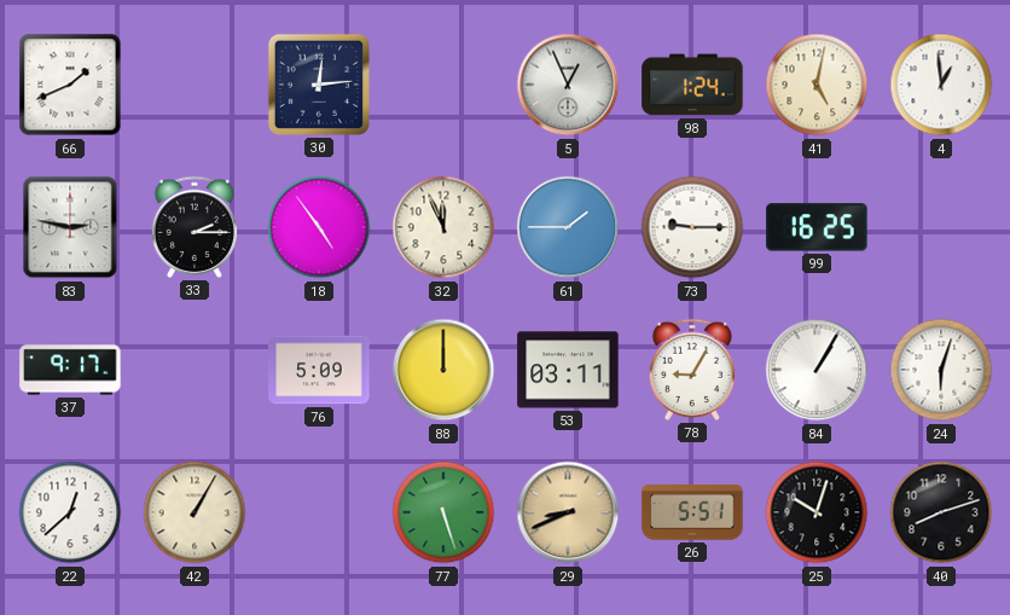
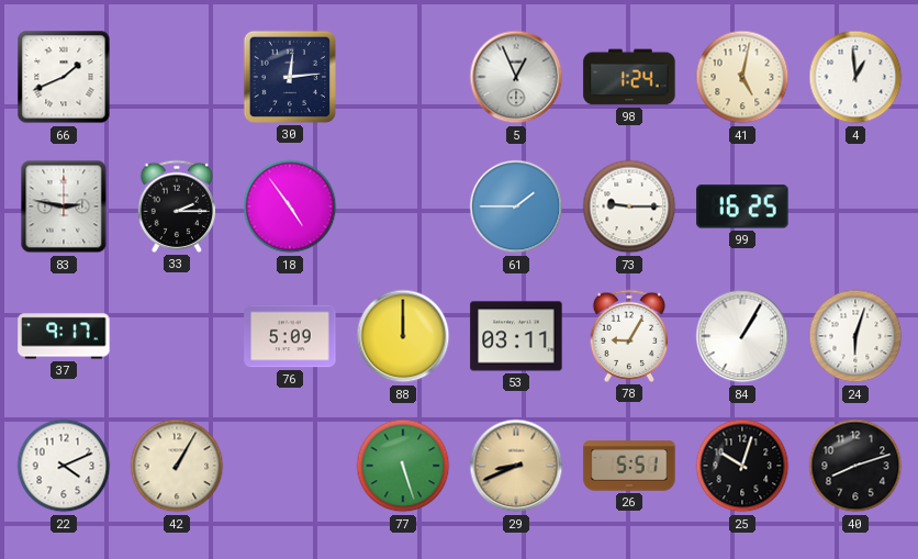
32: 11:56 -> none (443, 227)
22: 12:38 -> 4:11 (64, 466)
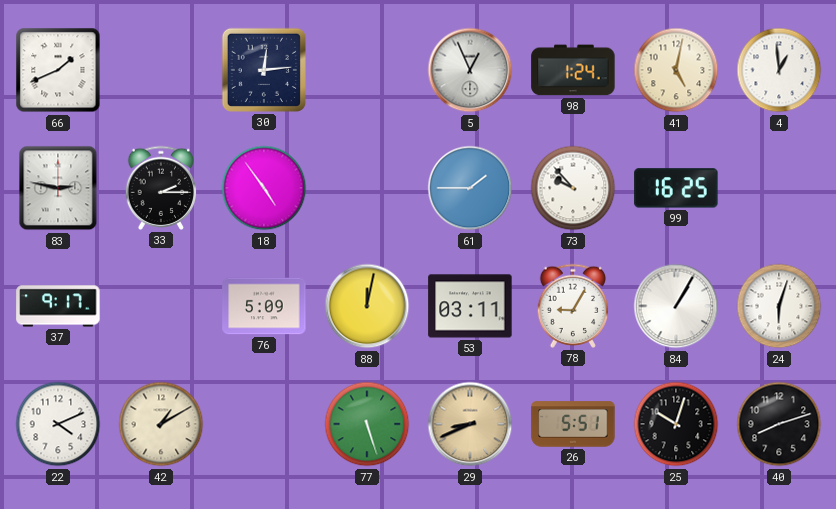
73: 9:15 -> 9:53 (573, 188)
88: 12:00 -> 12:02 (367, 306)
42: 1:05 -> 1:10 (161, 424)
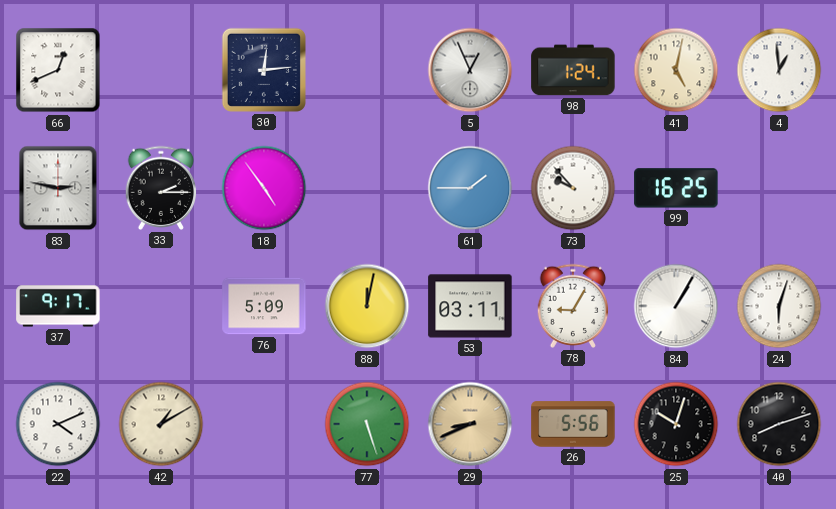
66: 1:41 -> 12:41 (58, 70)
26: 5:51 -> 5:56 (573, 424)
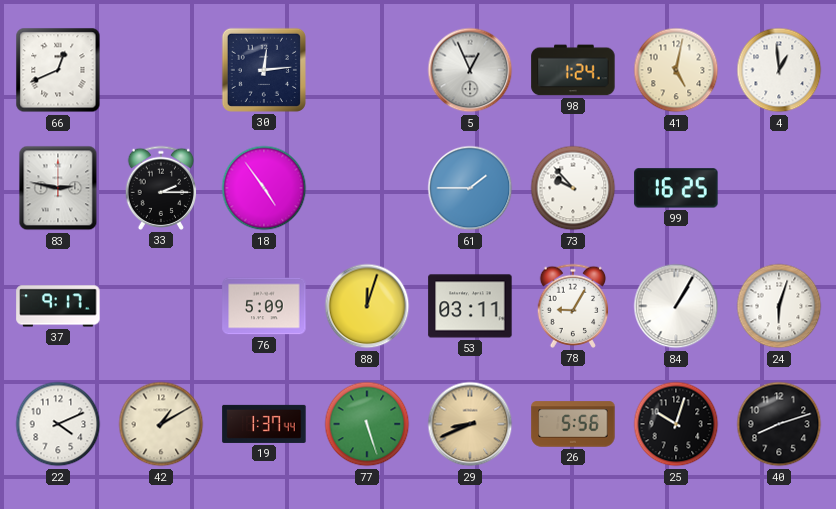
88: 12:02 -> 12:03 (367, 306)
19: none -> 1:37 (264, 424)
